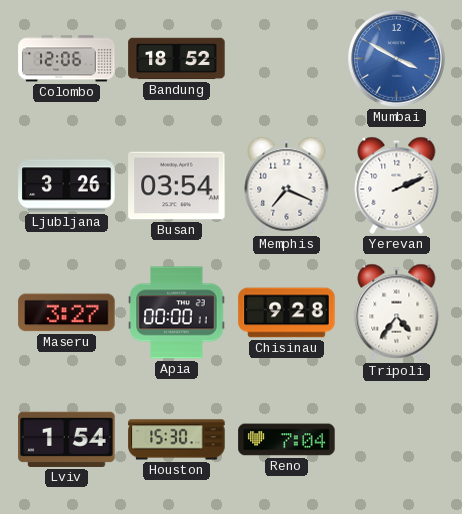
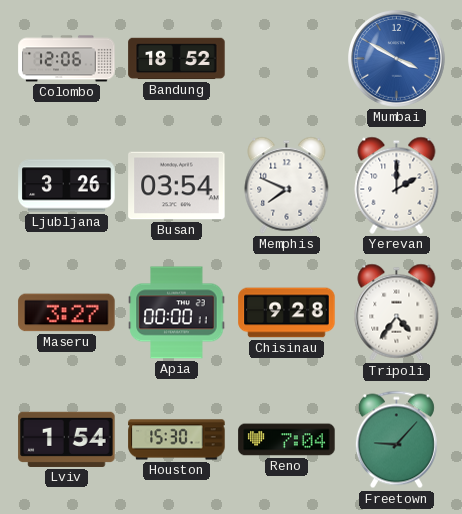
Memphis: 7:19 -> 7:49 (287, 185)
Yerevan: 2:11 -> 2:00 (397, 185)
Freetown: none -> 9:07 (396, 440)
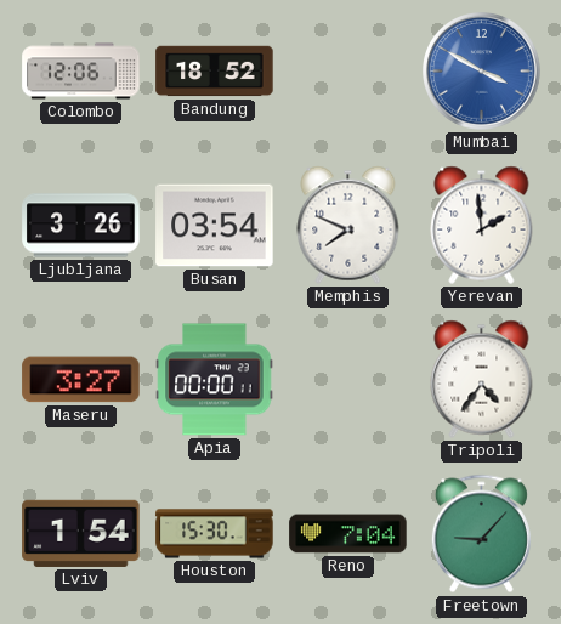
Yerevan: 2:00 -> 1:59 (482, 225)
Chisinau: 9:28 -> none (287, 313)
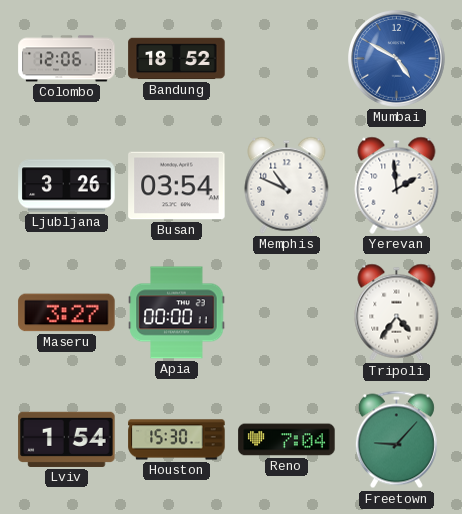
Mumbai: 3:50 -> 4:50 (397, 59)
Memphis: 7:49 -> 10:49 (287, 185)
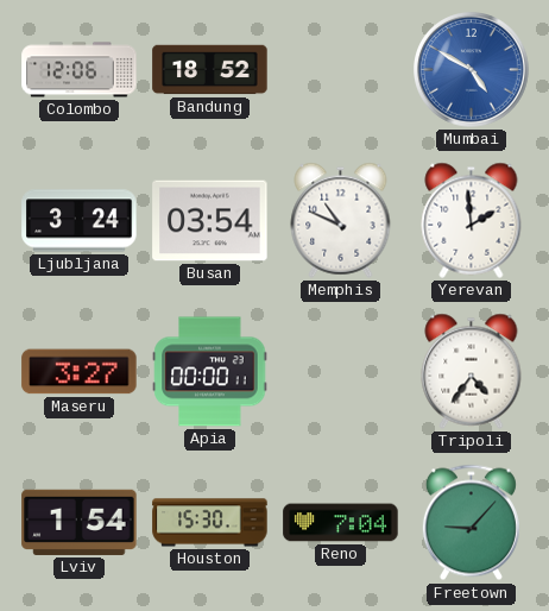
Ljubljana: 3:26 -> 3:24 (80, 221)
